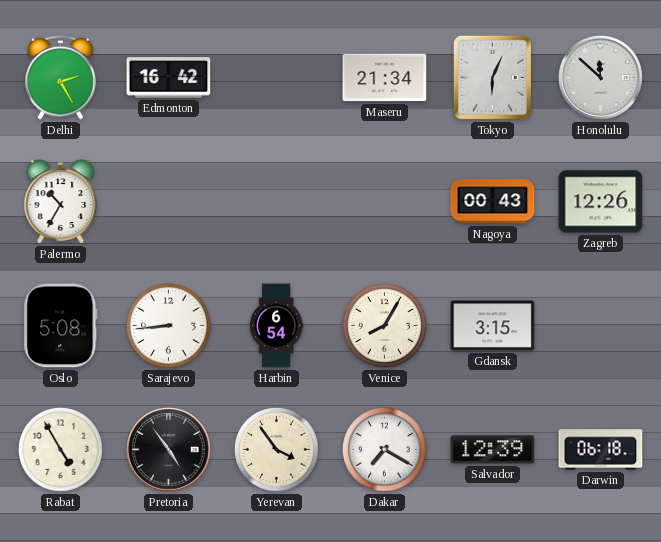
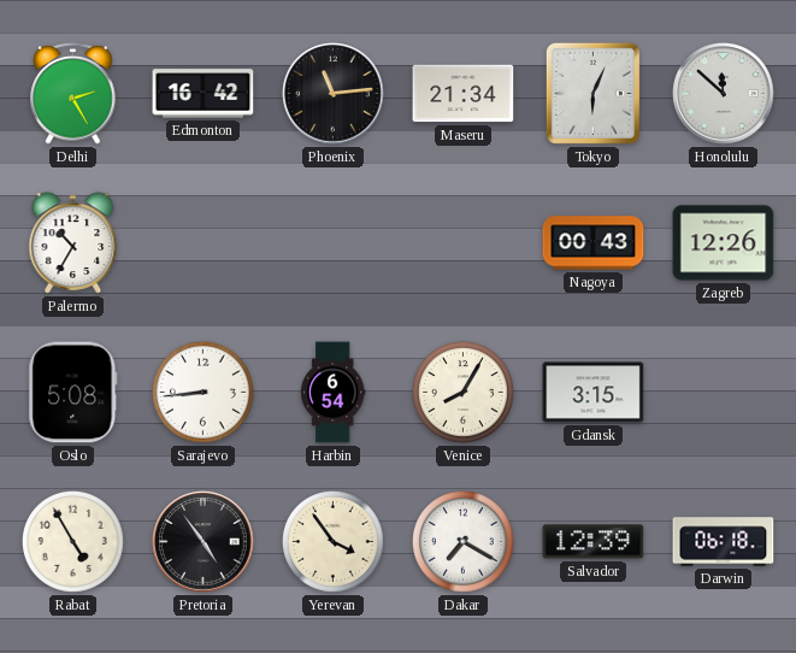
Phoenix: none -> 11:14 (334, 94)
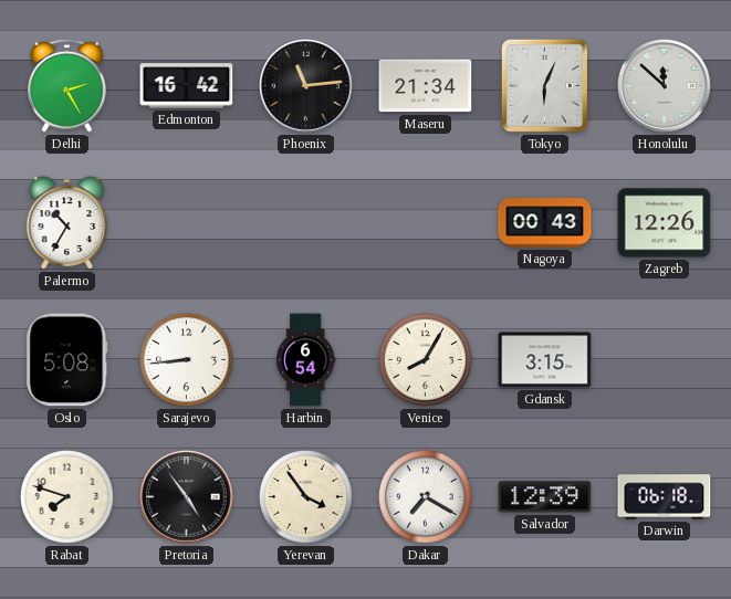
Rabat: 4:55 -> 7:48 (66, 496)
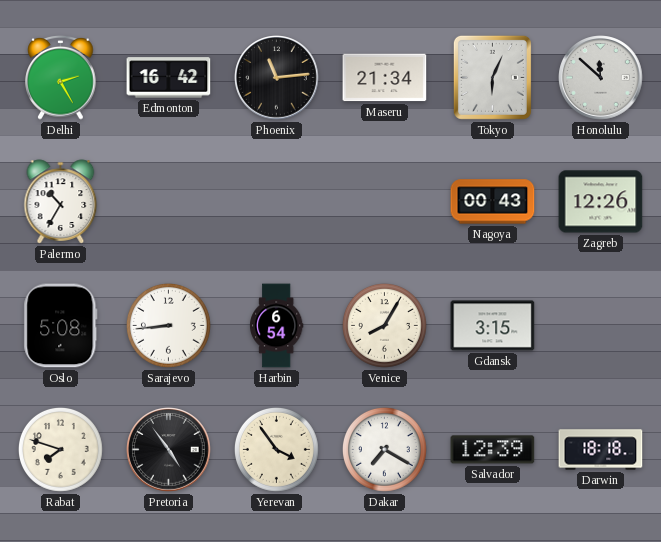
Darwin: 06:18 -> 18:18 (601, 450)
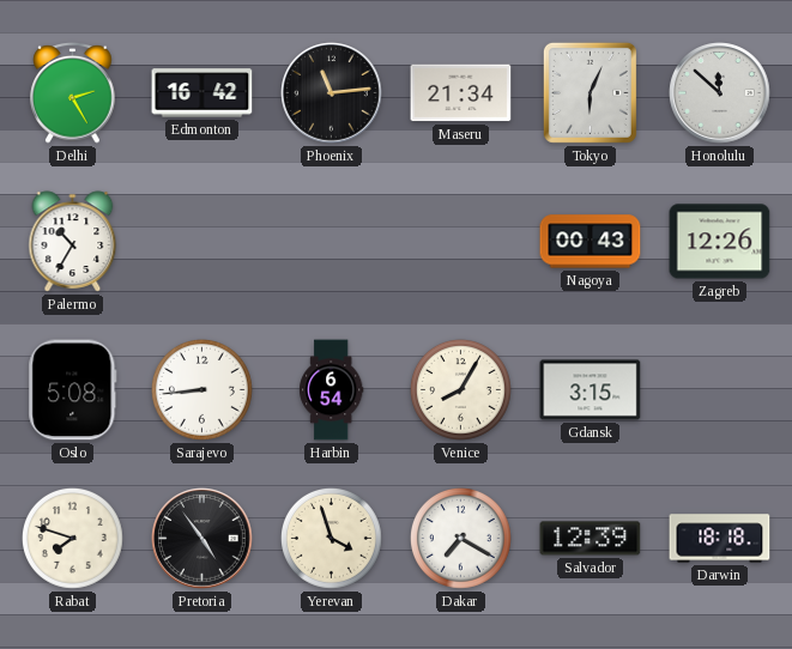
Yerevan: 3:54 -> 3:57 (331, 538)
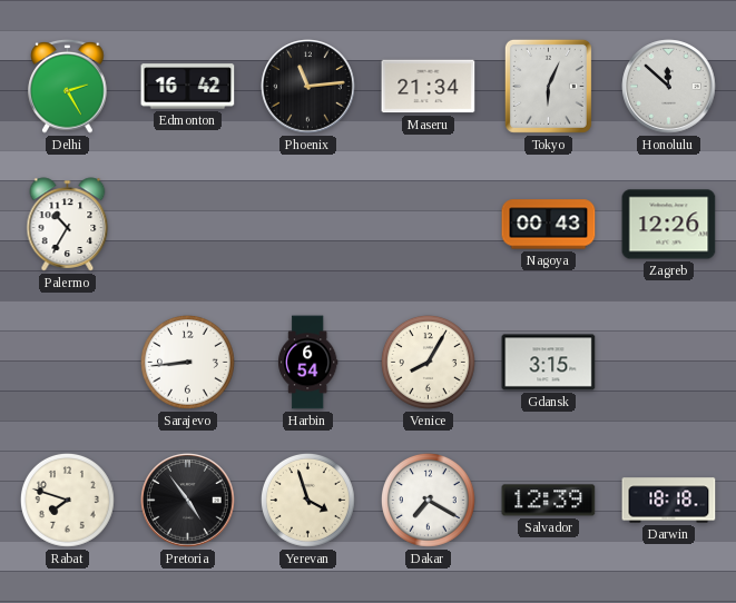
Oslo: 5:08 -> none (73, 390)
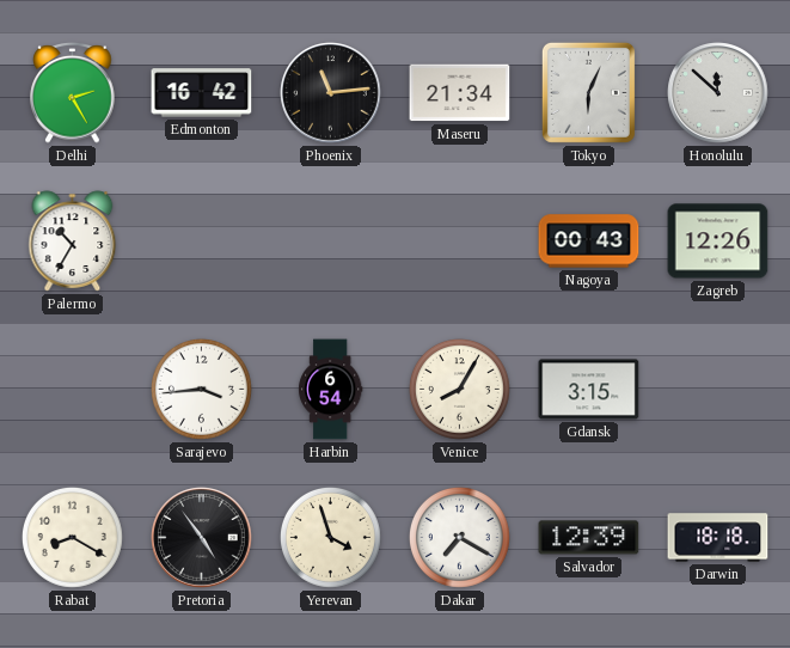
Sarajevo: 8:44 -> 3:44 (201, 389)
Rabat: 7:48 -> 8:20 (72, 537)
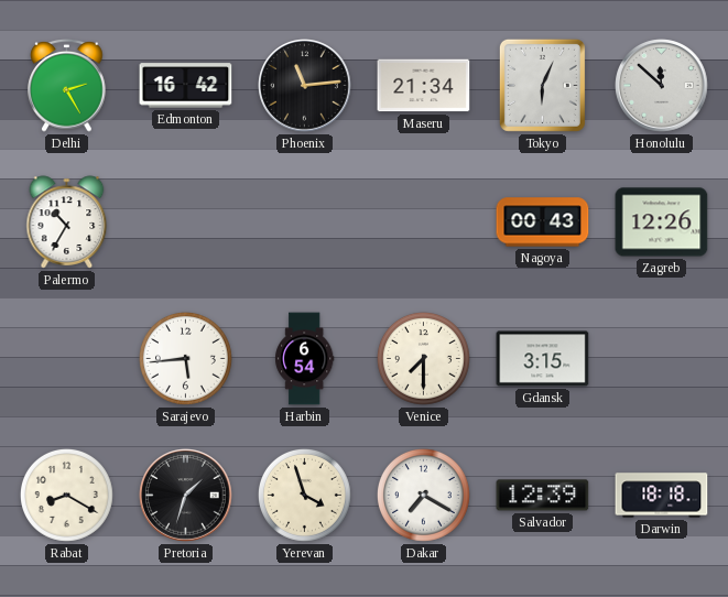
Sarajevo: 3:44 -> 5:44 (185, 358)
Venice: 8:05 -> 7:30 (423, 358)
Pretoria: 4:54 -> 1:33 (186, 496)
